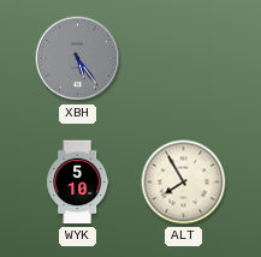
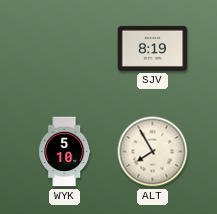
XBH: 5:24 -> none (78, 59)
SJV: none -> 8:19 (153, 48)
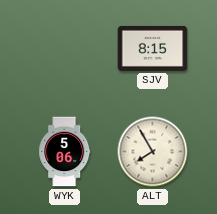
SJV: 8:19 -> 8:15 (153, 48)
WYK: 5:10 -> 5:06 (65, 152)
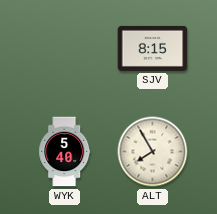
WYK: 5:06 -> 5:40 (65, 152)
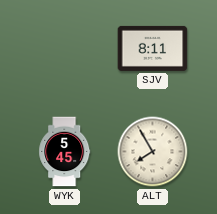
SJV: 8:15 -> 8:11 (153, 48)
WYK: 5:40 -> 5:45 (65, 152)
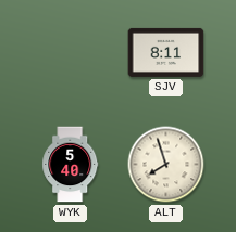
WYK: 5:45 -> 5:40 (71, 165)
ALT: 7:55 -> 7:57 (166, 165)
